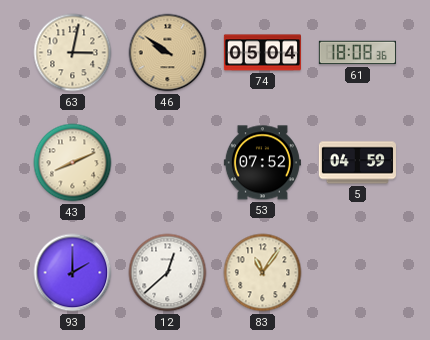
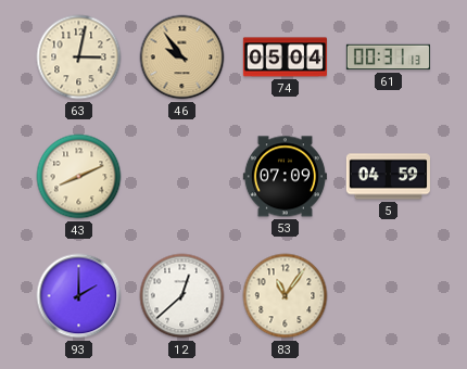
46: 9:51 -> 9:54 (182, 58)
61: 18:08 -> 00:31 (388, 58)
53: 07:52 -> 07:09 (285, 177)
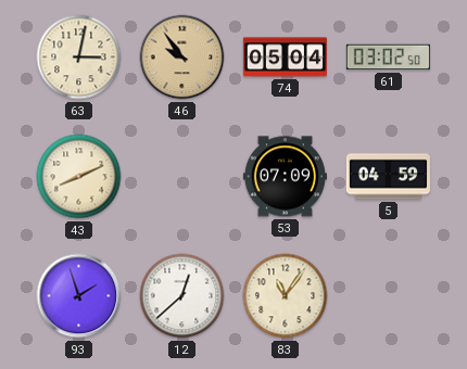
61: 00:31 -> 03:02 (388, 58)
93: 2:00 -> 1:57 (79, 296)
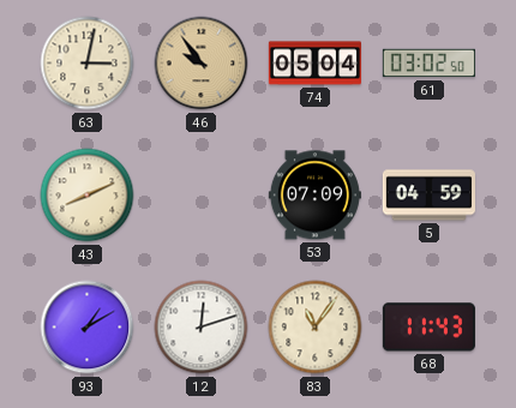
93: 1:57 -> 1:10 (88, 328)
12: 12:38 -> 12:12 (202, 328)
68: none -> 11:43 (428, 328)
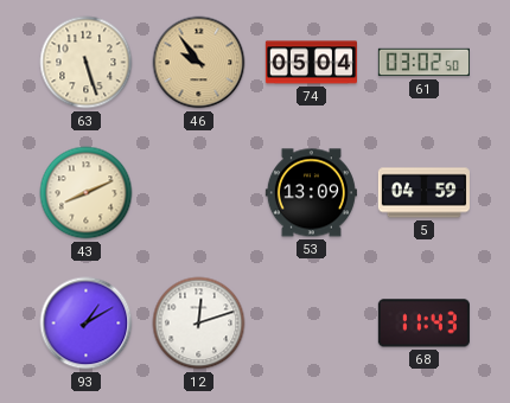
63: 3:02 -> 5:27 (87, 63)
53: 07:09 -> 13:09 (311, 193)
83: 11:06 -> none (316, 328)
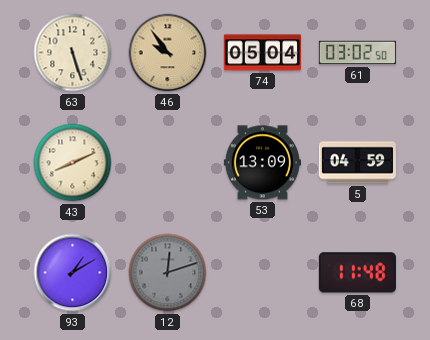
12 dial: white -> grey (168, 273)
68: 11:43 -> 11:48 (357, 273)
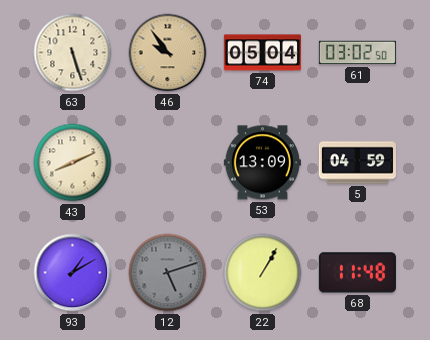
12: 12:12 -> 5:12 (168, 273)
22: none -> 1:05 (263, 273)
